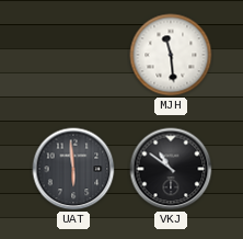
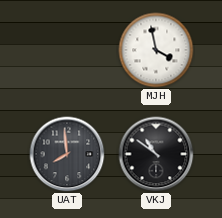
MJH: 11:29 -> 3:58 (156, 50)
UAT: 5:59 -> 7:59 (67, 154)
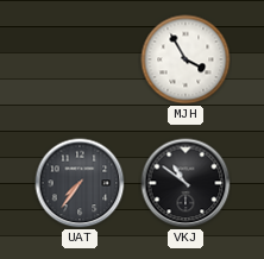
MJH: 3:58 -> 3:55 (186, 59)
UAT: 7:59 -> 7:36 (80, 183)
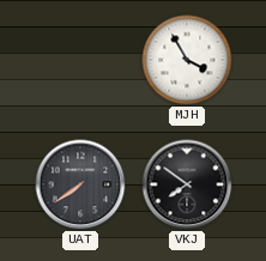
UAT: 7:36 -> 7:39 (80, 184)
VKJ: 10:51 -> 7:51 (187, 184)
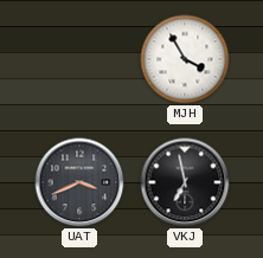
UAT: 7:39 -> 3:41 (79, 182)
VKJ: 7:51 -> 6:58 (185, 182)
